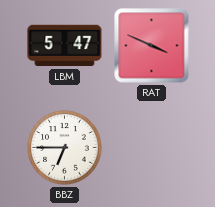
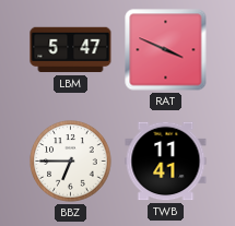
TWB: none -> 11:41 (166, 162)
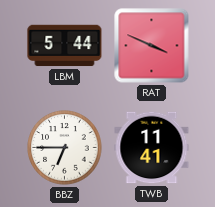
LBM: 5:47 -> 5:44 (65, 46)
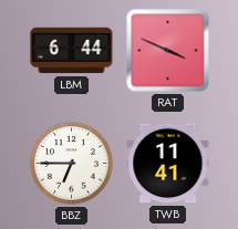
LBM: 5:44 -> 6:44 (72, 51)
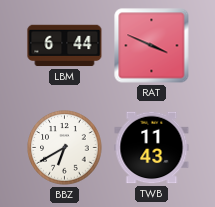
BBZ: 6:45 -> 6:40 (65, 148)
TWB: 11:41 -> 11:43 (152, 148)
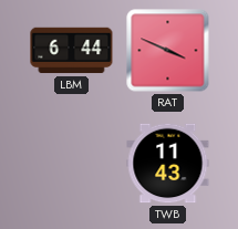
BBZ: 6:40 -> none (65, 148)
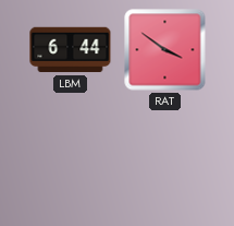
RAT: 3:49 -> 3:51 (165, 50)
TWB: 11:43 -> none (168, 164)
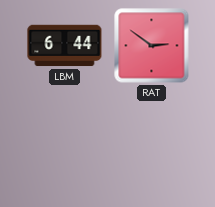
RAT: 3:51 -> 2:51 (152, 46)
